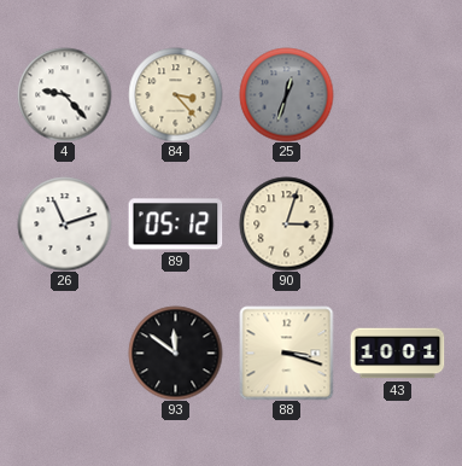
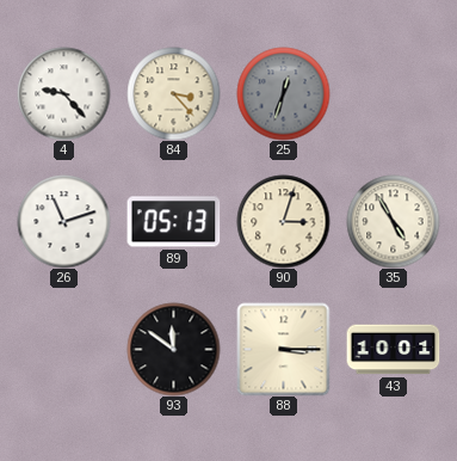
89: 05:12 -> 05:13 (173, 222)
35: none -> 4:55 (393, 221)
88: 3:18 -> 3:15 (283, 349)
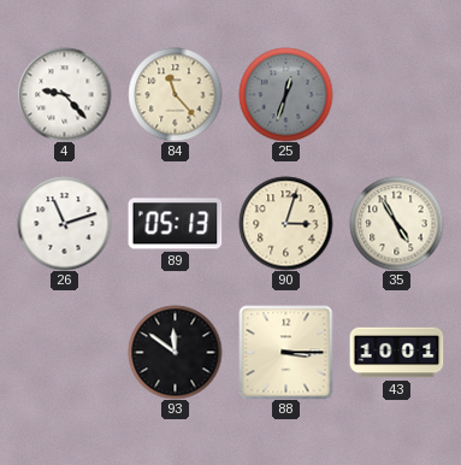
84: 3:23 -> 11:23 (175, 94)
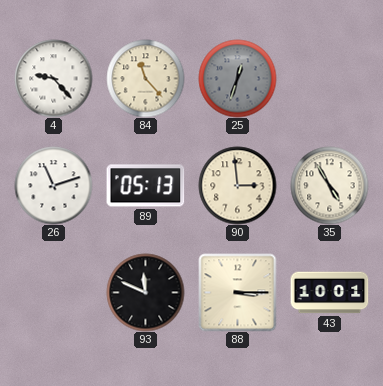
90: 3:03 -> 2:59 (237, 185)
93: 11:51 -> 11:49 (145, 292)
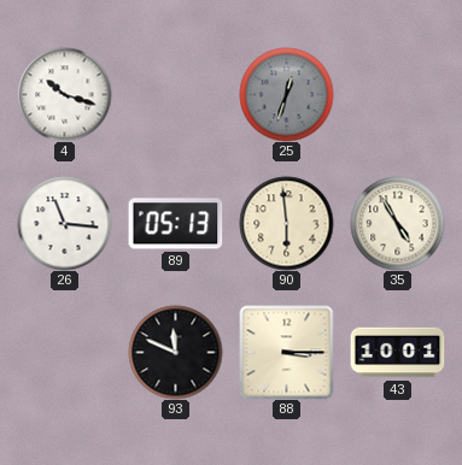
4: 9:23 -> 10:18 (64, 94)
84: 11:23 -> none (145, 78)
26: 11:12 -> 11:16 (64, 223)
90: 2:59 -> 5:59 (286, 223)
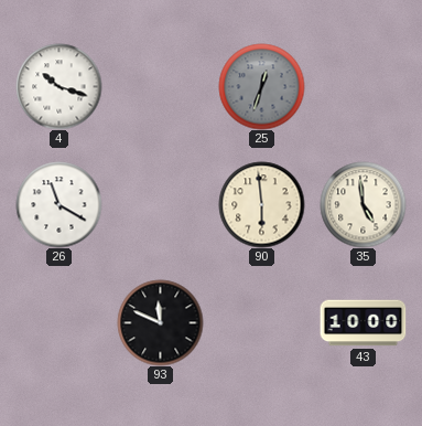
26: 11:16 -> 11:20 (58, 204)
89: 05:13 -> none (175, 224)
35: 4:55 -> 4:59 (363, 204)
88: 3:15 -> none (286, 352)
43: 10:01 -> 10:00 (363, 323)
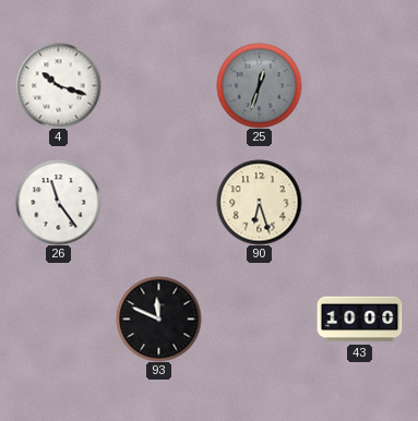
26: 11:20 -> 11:24 (58, 202)
90: 5:59 -> 6:27 (259, 202)
35: 4:59 -> none (363, 204)
